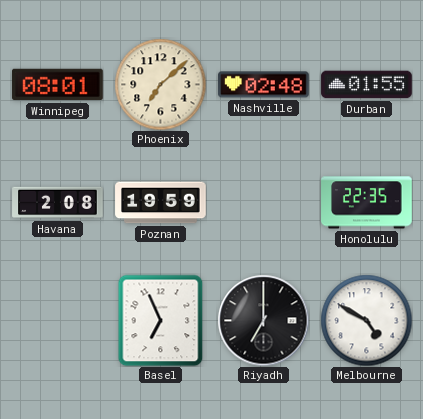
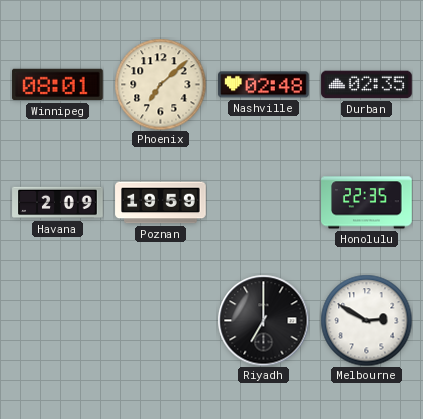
Durban: 01:55 -> 02:35 (367, 85)
Havana: 2:08 -> 2:09 (58, 203)
Basel: 6:56 -> none (161, 320)
Melbourne: 4:50 -> 2:50 (366, 320)
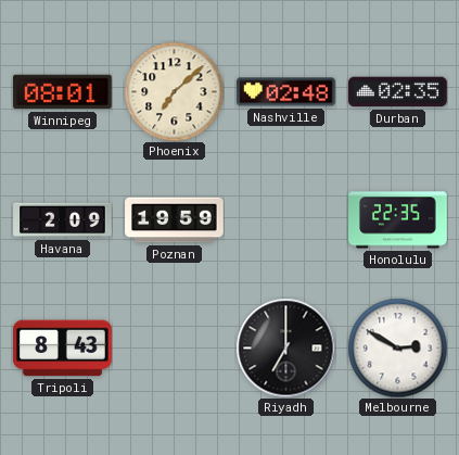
Tripoli: none -> 8:43 (63, 349)
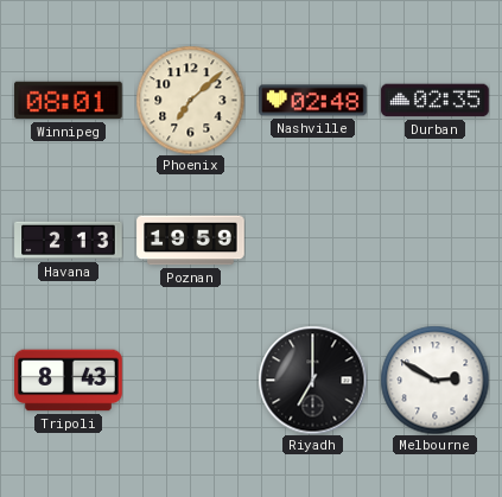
Havana: 2:09 -> 2:13 (69, 241)
Honolulu: 22:35 -> none (398, 220)
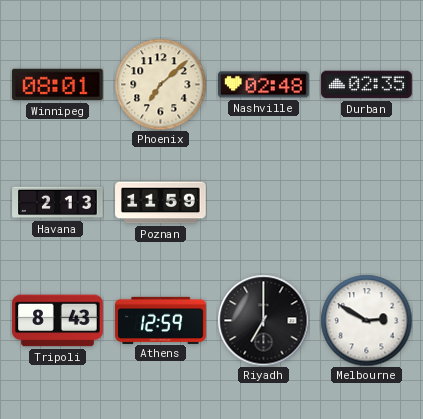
Poznan: 19:59 -> 11:59 (161, 203)
Athens: none -> 12:59 (161, 320)
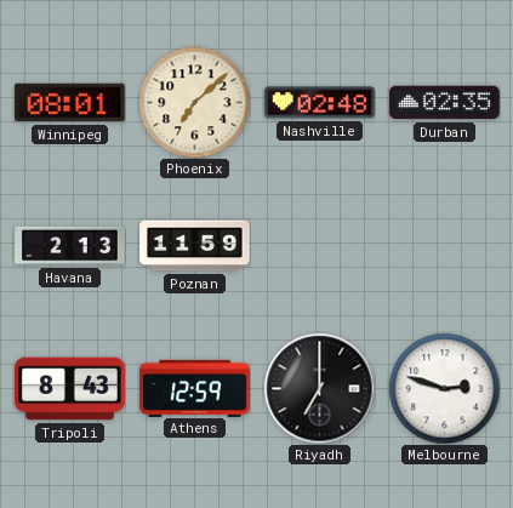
Melbourne: 2:50 -> 2:48 (444, 388)
